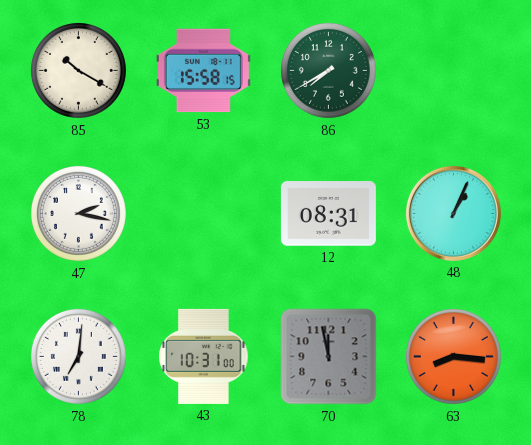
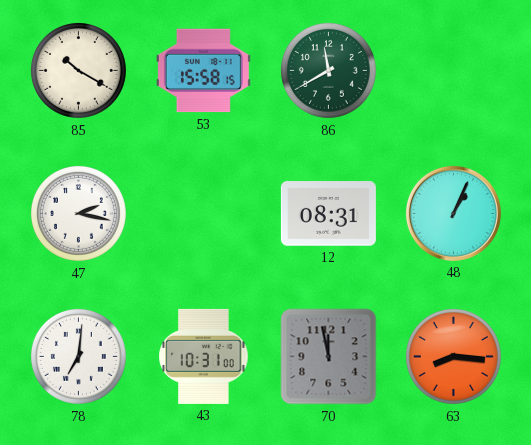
86: 7:40 -> 11:40 (328, 70)
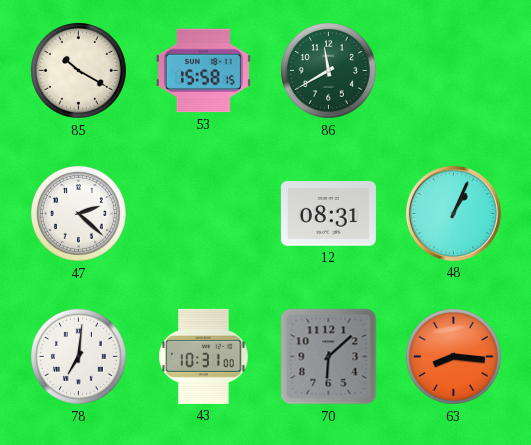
47: 2:17 -> 2:22 (78, 213)
70: 11:58 -> 6:08 (329, 357)
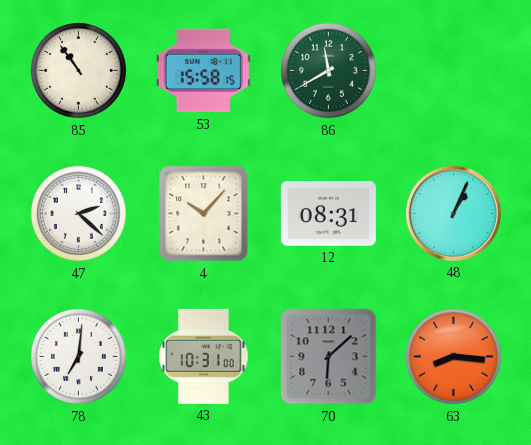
85: 10:20 -> 10:54 (78, 70)
4: none -> 10:07 (204, 214)
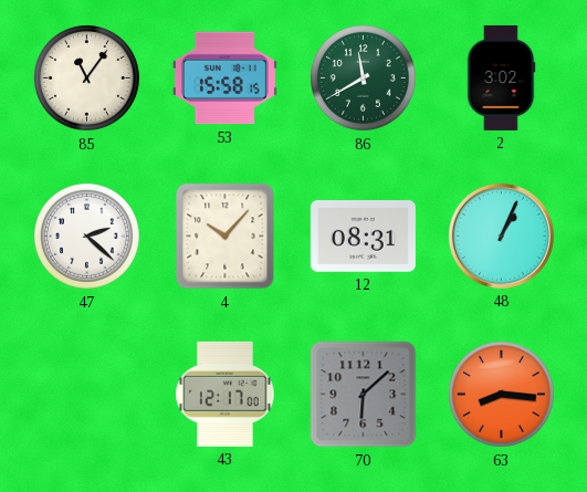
85: 10:54 -> 11:06 (86, 77)
2: none -> 3:02 (501, 77)
78: 7:01 -> none (78, 356)
43: 10:31 -> 12:17 (226, 394)
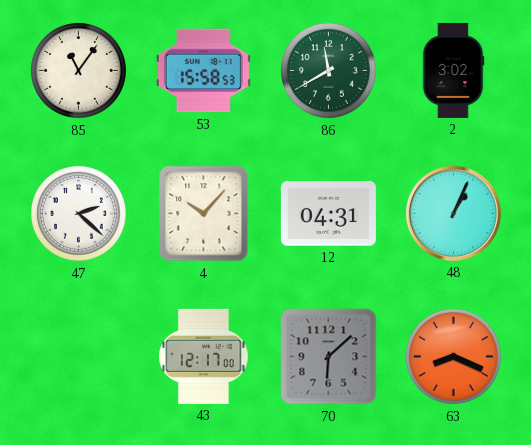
53: 15:58:15 -> 15:58:53 (203, 71)
12: 08:31 -> 04:31 (328, 214)
63: 8:16 -> 8:19 (453, 356)
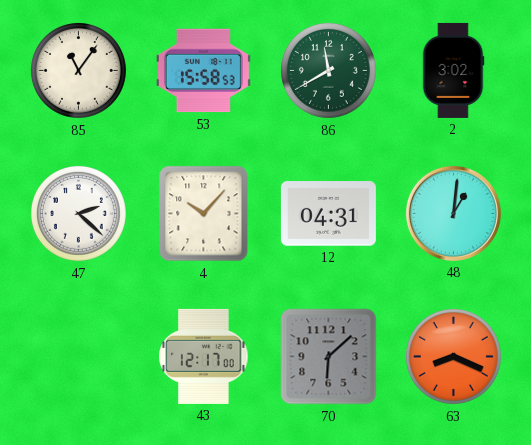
48: 1:04 -> 1:01 (453, 213)
